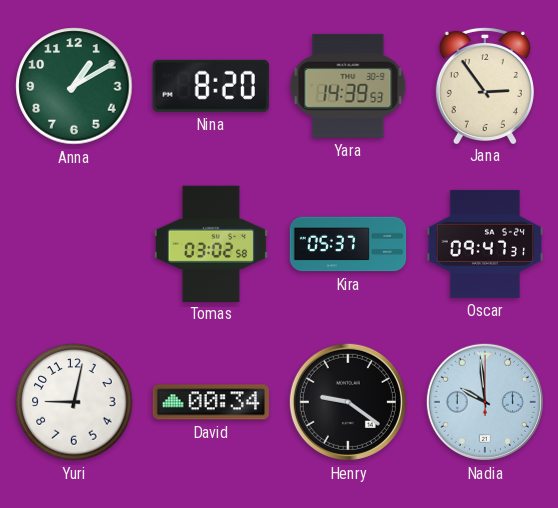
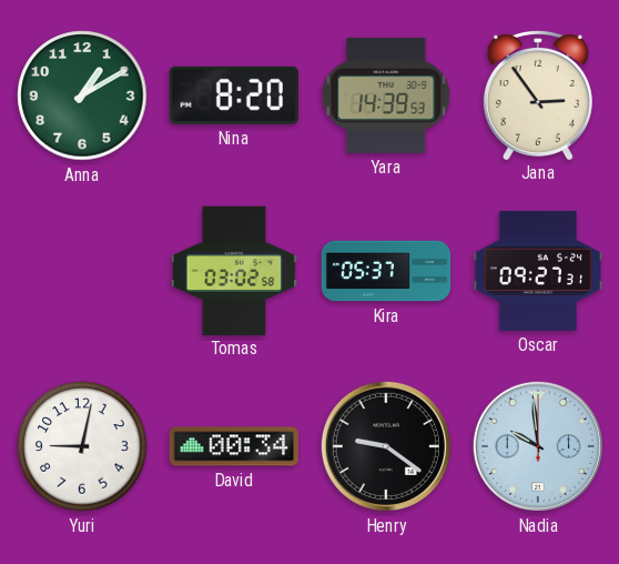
Oscar: 09:47 -> 09:27 (538, 271)
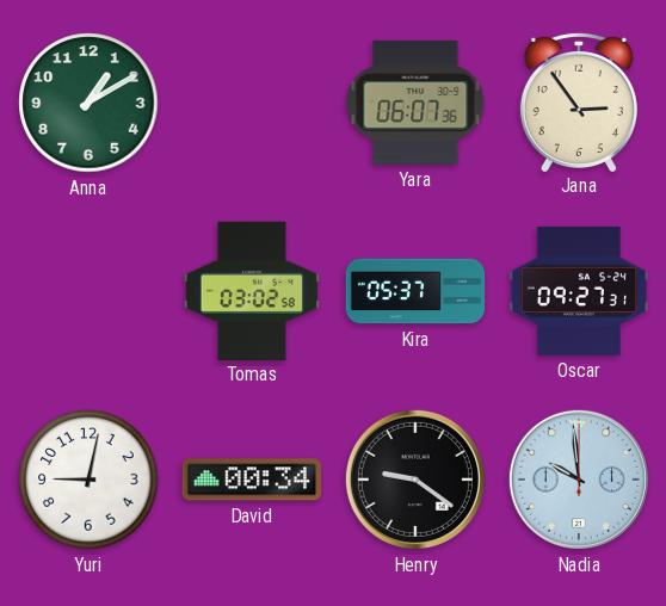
Nina: 8:20 -> none (234, 95)
Yara: 14:39 -> 06:07 (415, 103)
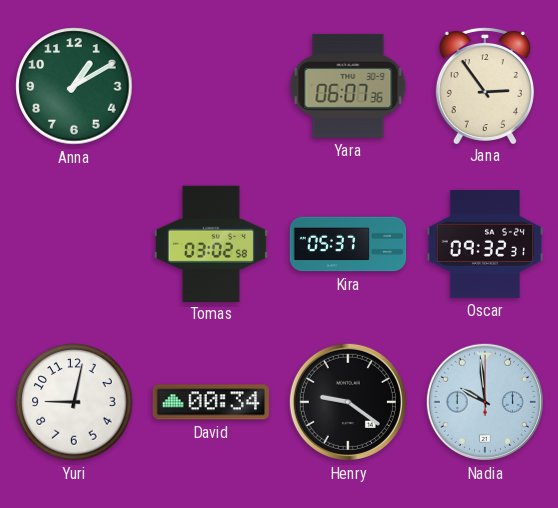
Oscar: 09:27 -> 09:32 (485, 244)
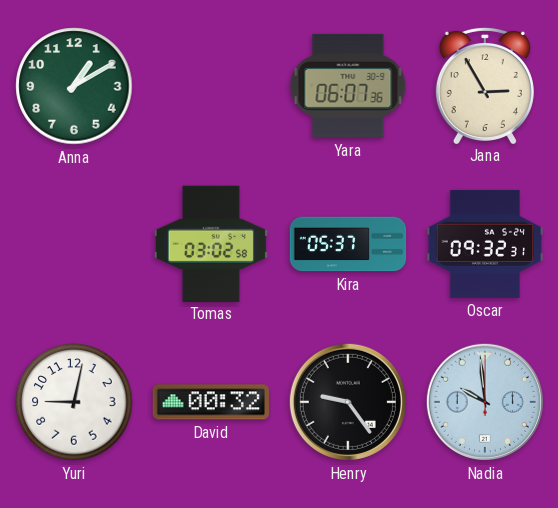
Jana: 2:54 -> 2:55 (485, 85)
David: 00:34 -> 00:32 (210, 402)
Henry: 9:21 -> 9:24 (348, 402)
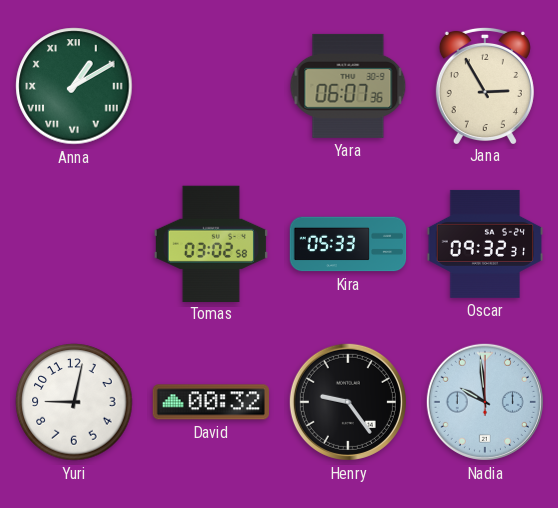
Anna numerals: Arabic -> Roman (74, 86)
Kira: 05:37 -> 05:33 (348, 244)
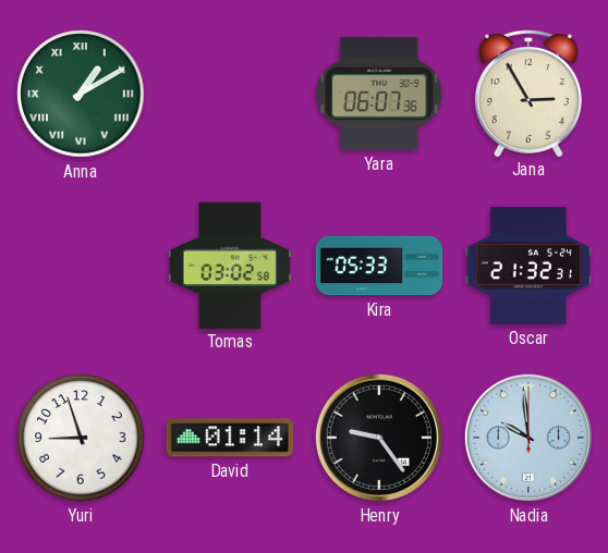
Oscar: 09:32 -> 21:32 (528, 266)
Yuri: 9:02 -> 8:57 (81, 438)
David: 00:32 -> 01:14 (229, 438)
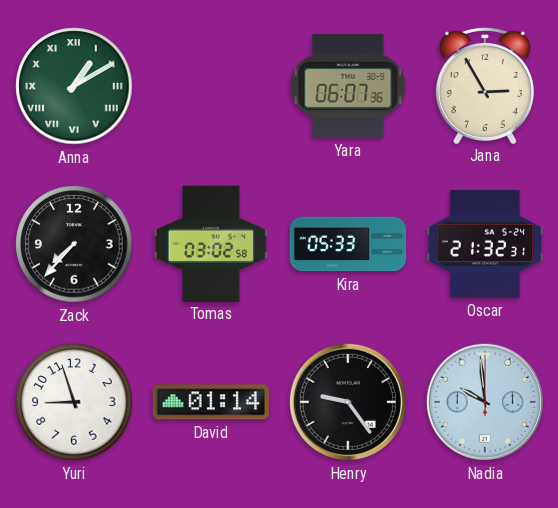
Zack: none -> 7:37 (74, 244)
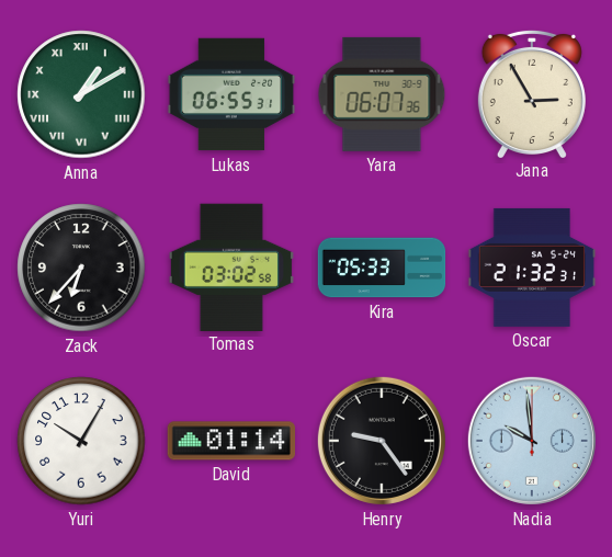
Lukas: none -> 06:55 (231, 94)
Zack: 7:37 -> 6:37 (81, 268)
Yuri: 8:57 -> 10:05 (81, 441)
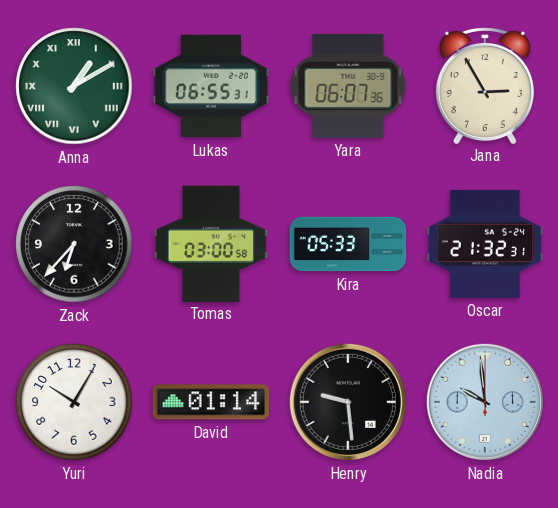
Tomas: 03:02 -> 03:00 (211, 243)
Henry: 9:24 -> 9:29 (348, 402)
